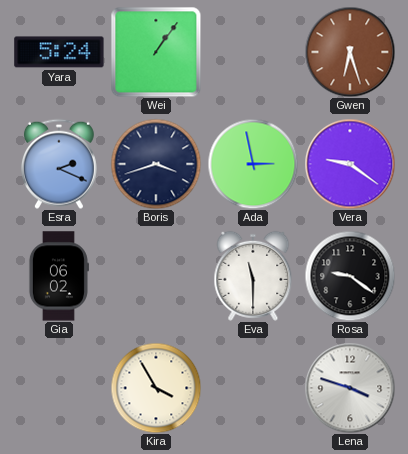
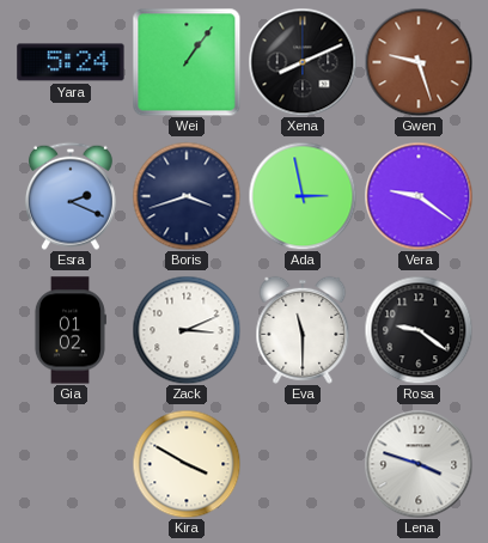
Xena: none -> 8:11 (303, 62)
Gwen: 6:27 -> 9:27 (419, 62)
Gia: 06:02 -> 01:02 (69, 330)
Zack: none -> 3:11 (187, 330)
Kira: 3:55 -> 3:50 (187, 464)
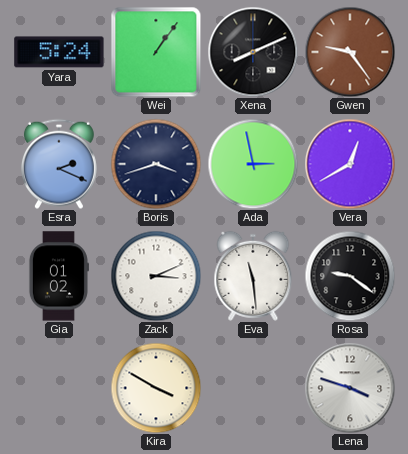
Gwen: 9:27 -> 9:24 (350, 52)
Vera: 9:21 -> 12:40 (350, 164)
Eva: 11:30 -> 11:29 (253, 276)
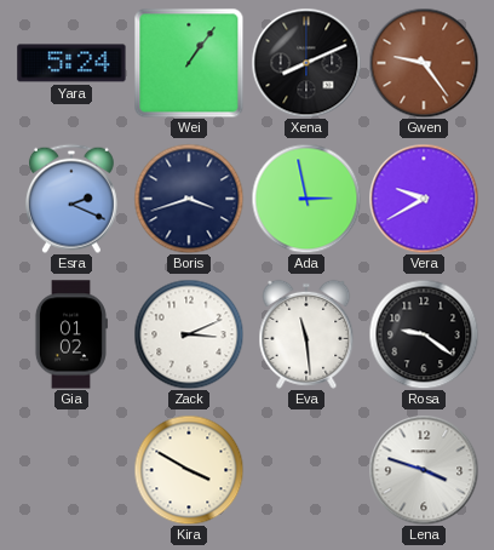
Vera: 12:40 -> 9:40 (424, 199)
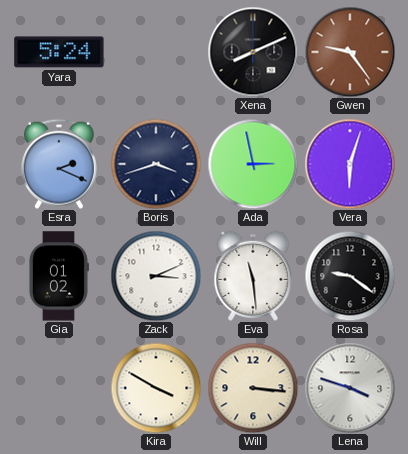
Wei: 1:06 -> none (189, 63)
Vera: 9:40 -> 6:03 (350, 164)
Will: none -> 3:16 (253, 388)
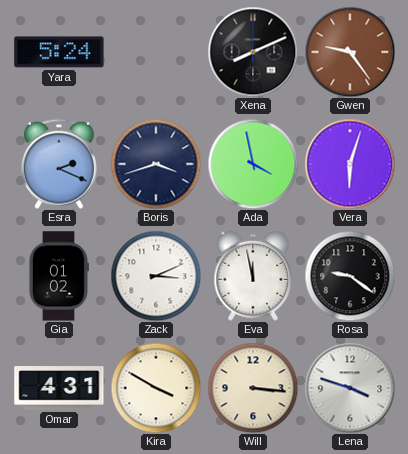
Ada: 2:58 -> 3:58 (253, 164)
Eva: 11:29 -> 11:58 (253, 276)
Omar: none -> 4:31 (59, 388)
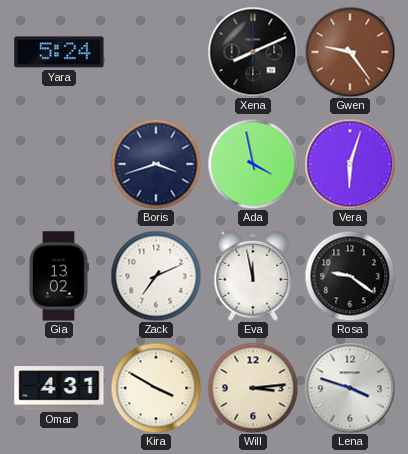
Esra: 2:19 -> none (59, 164)
Gia: 01:02 -> 13:02 (58, 276)
Zack: 3:11 -> 7:11 (156, 276)
Will: 3:16 -> 3:14 (253, 388)
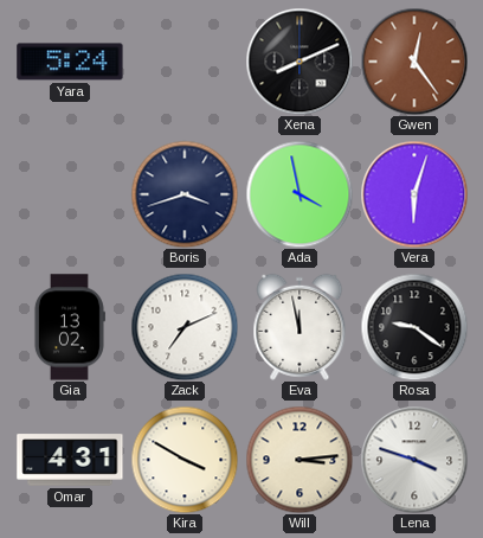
Gwen: 9:24 -> 12:24 (414, 62)
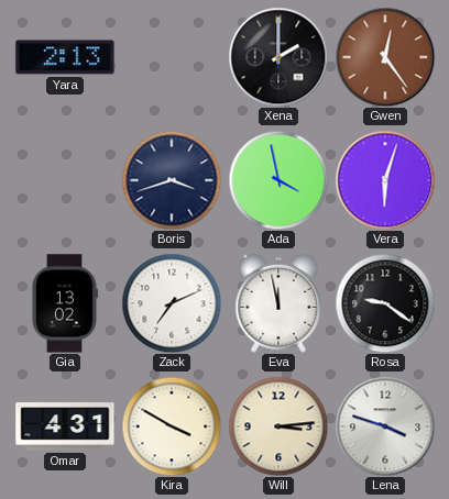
Yara: 5:24 -> 2:13 (65, 57)
Xena: 8:11 -> 2:00 (278, 57)
